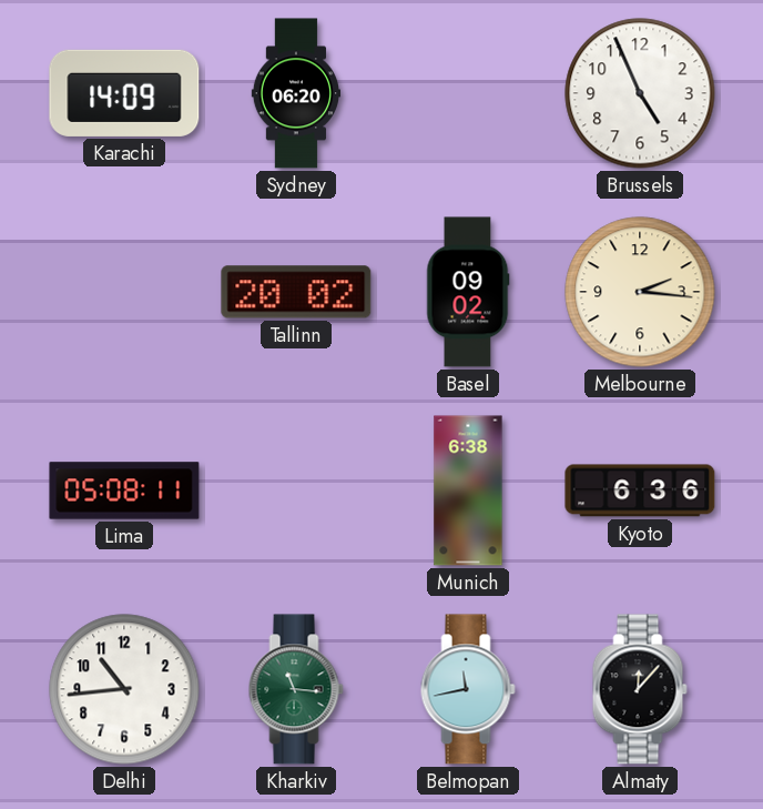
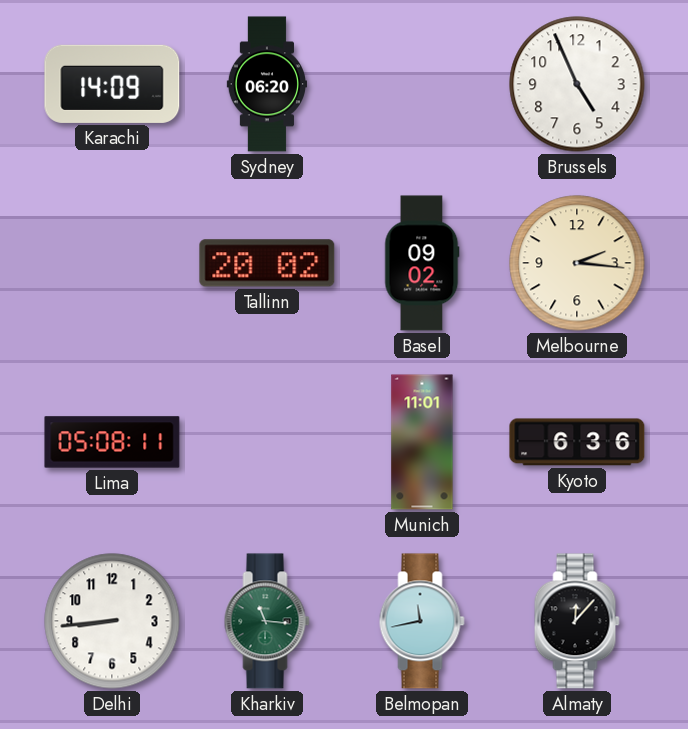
Munich: 6:38 -> 11:01 (422, 442)
Delhi: 10:44 -> 8:44 (112, 621)
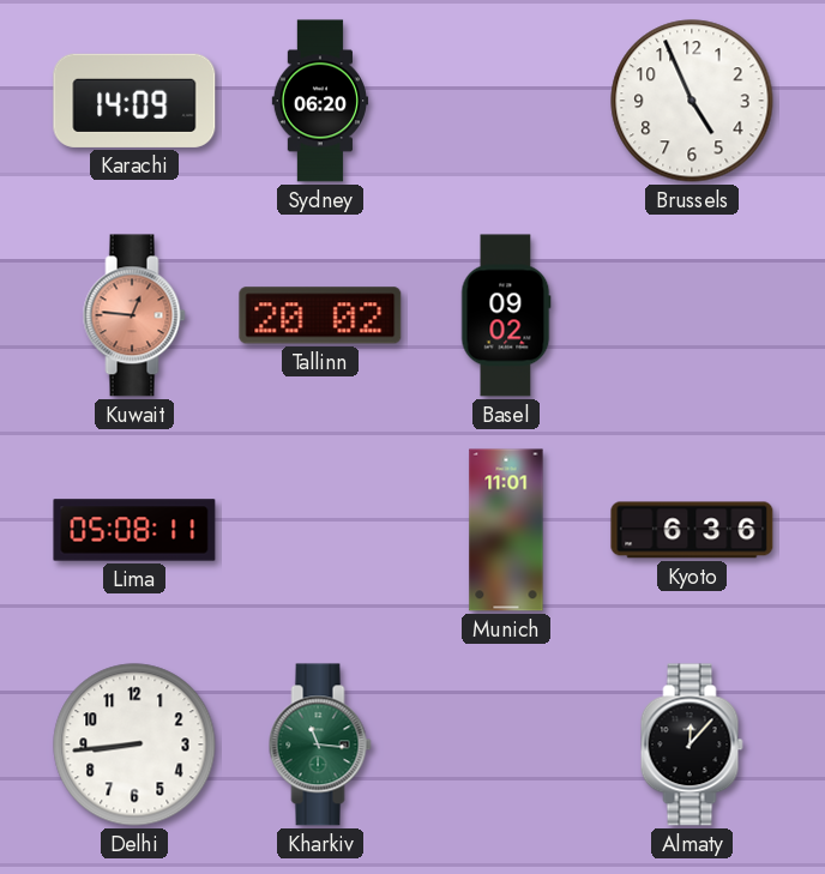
Kuwait: none -> 12:46 (134, 315)
Melbourne: 2:16 -> none (577, 263)
Belmopan: 11:43 -> none (422, 621)
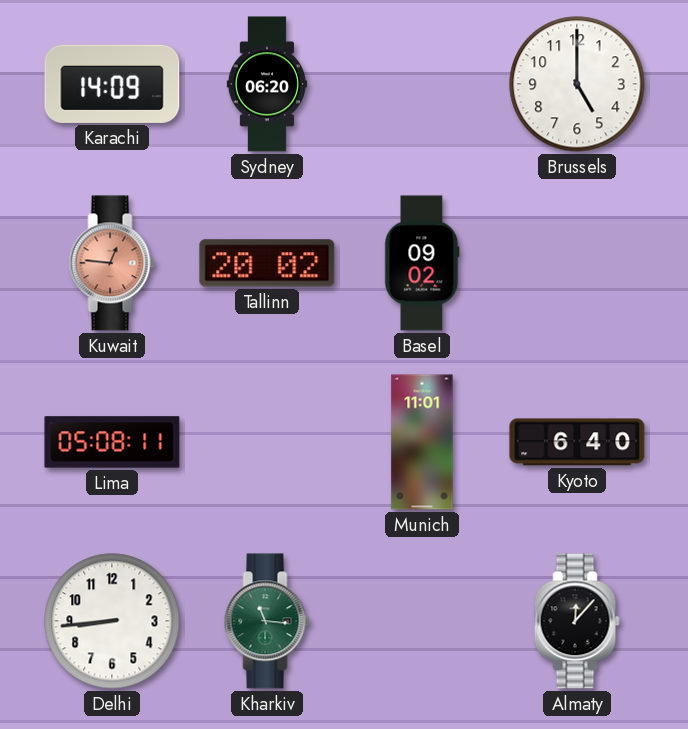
Brussels: 4:56 -> 5:00 (577, 84)
Kyoto: 6:36 -> 6:40 (577, 442)
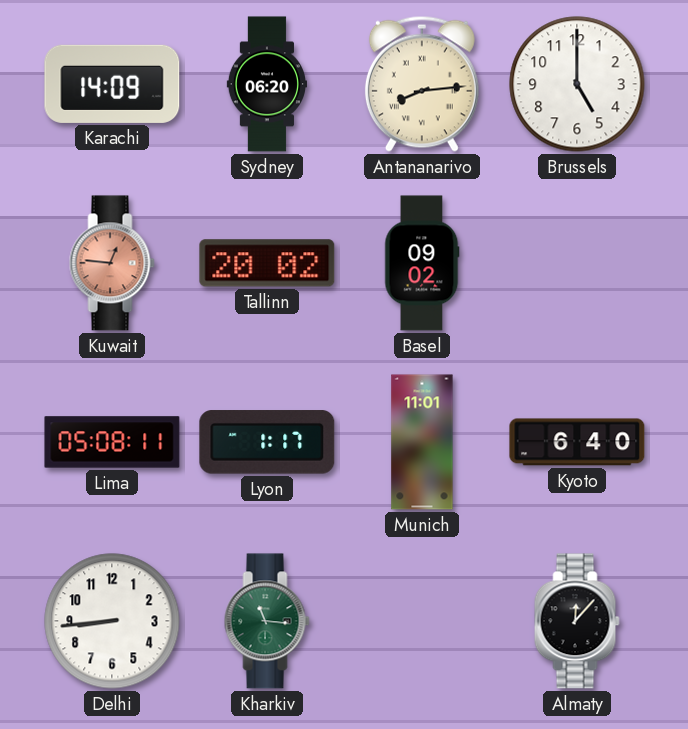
Antananarivo: none -> 8:14 (422, 84)
Lyon: none -> 1:17 (267, 442)
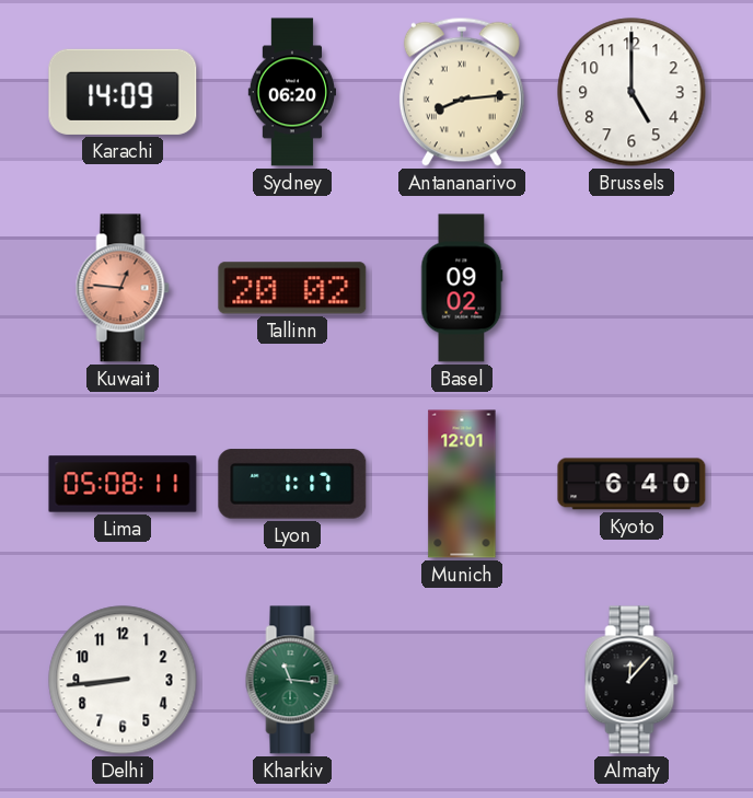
Munich: 11:01 -> 12:01 (462, 484)
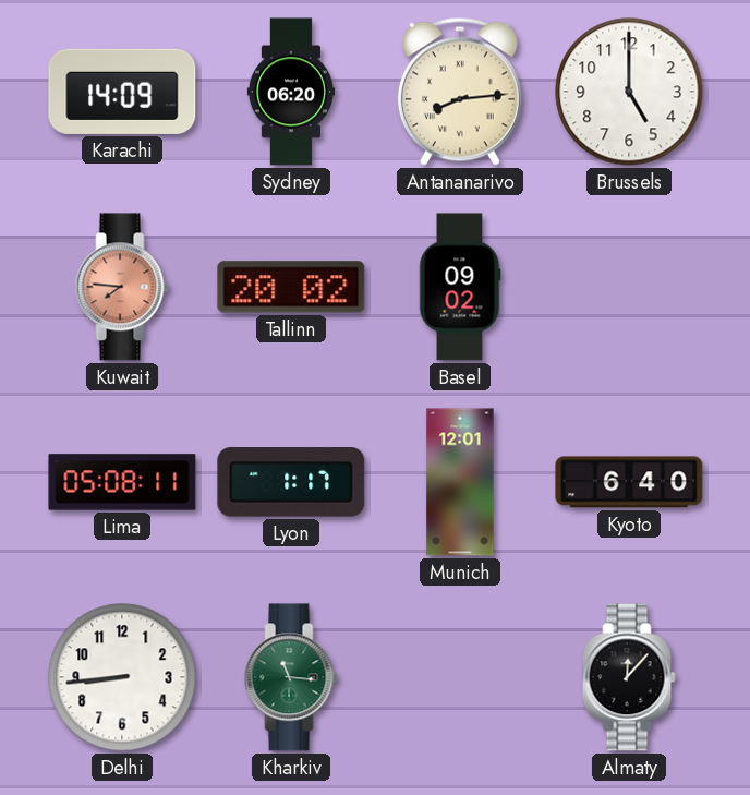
Kuwait: 12:46 -> 7:46 (122, 287)
